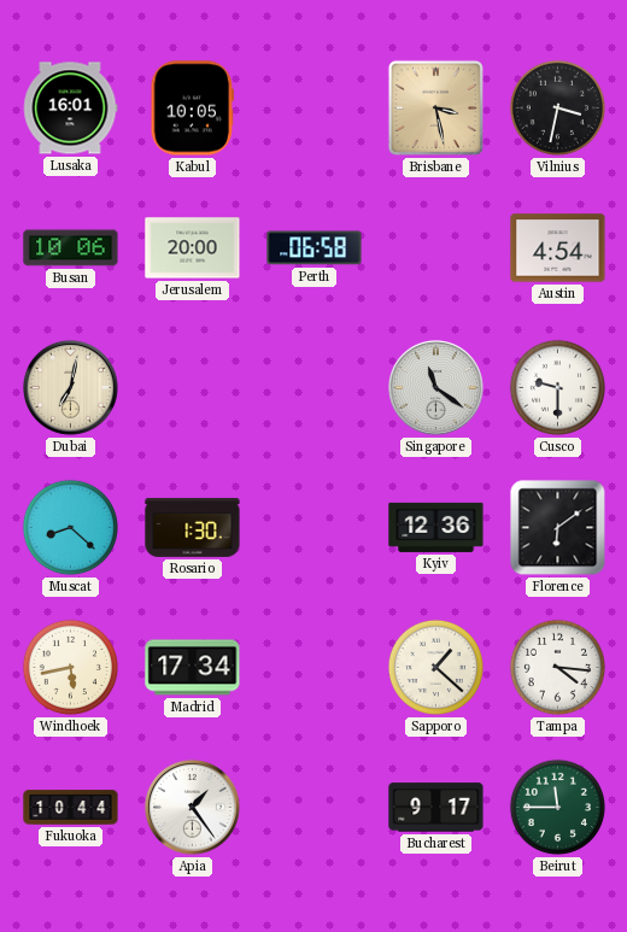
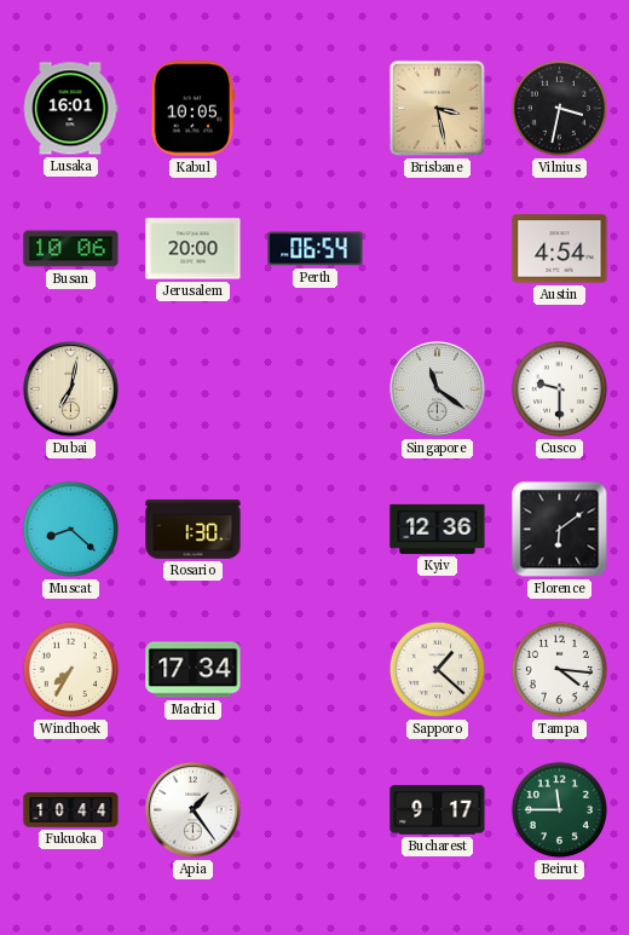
Perth: 06:58 -> 06:54 (316, 249)
Windhoek: 5:43 -> 7:35 (70, 669)
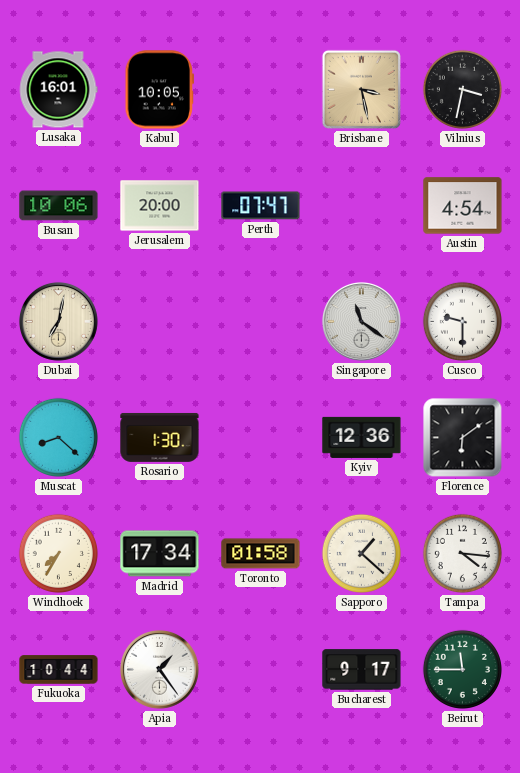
Perth: 06:54 -> 07:47 (261, 206)
Toronto: none -> 01:58 (261, 554)
